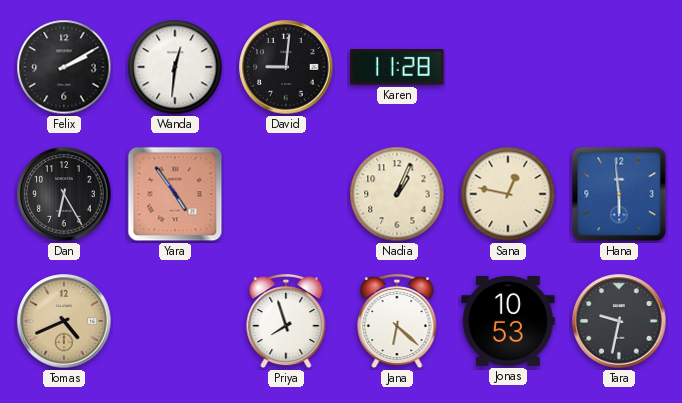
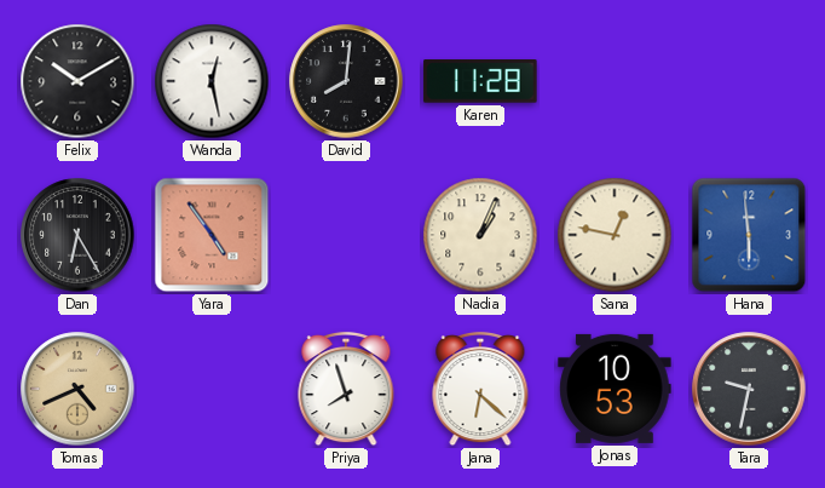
Felix: 2:10 -> 10:10 (77, 81)
Wanda: 12:31 -> 12:28 (212, 81)
David: 9:01 -> 8:01 (346, 81)
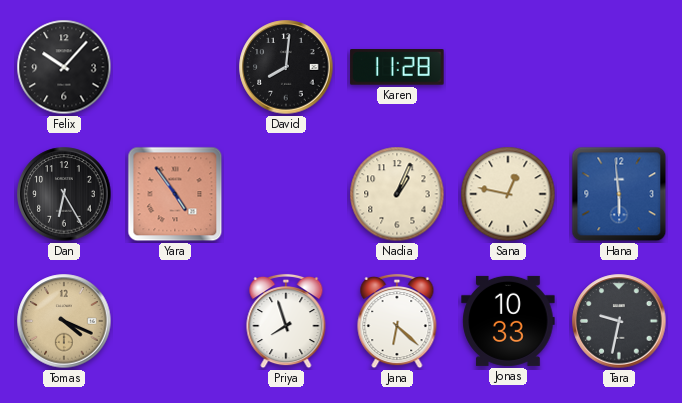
Felix: 10:10 -> 10:07 (64, 67)
Wanda: 12:28 -> none (212, 81)
Tomas: 4:41 -> 4:19 (64, 321)
Jonas: 10:53 -> 10:33 (508, 321)
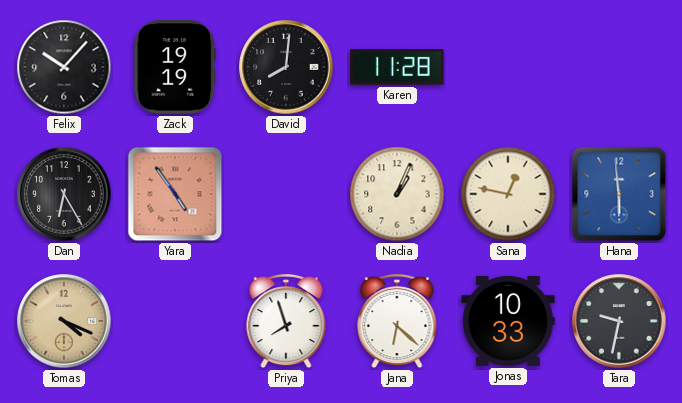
Zack: none -> 19:19 (175, 67)
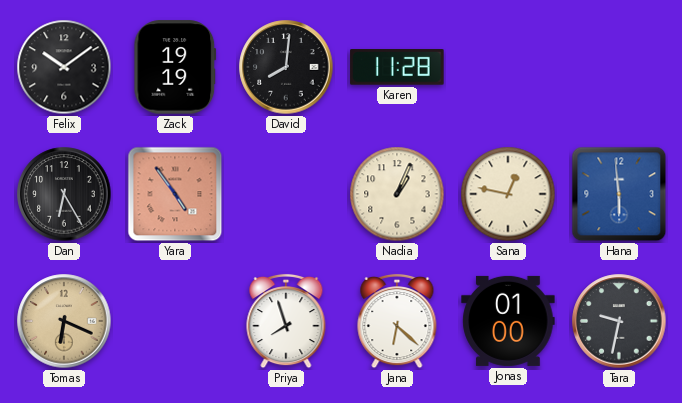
Felix: 10:07 -> 10:09 (64, 67)
Tomas: 4:19 -> 6:19 (64, 321)
Jonas: 10:33 -> 01:00 (508, 321)
